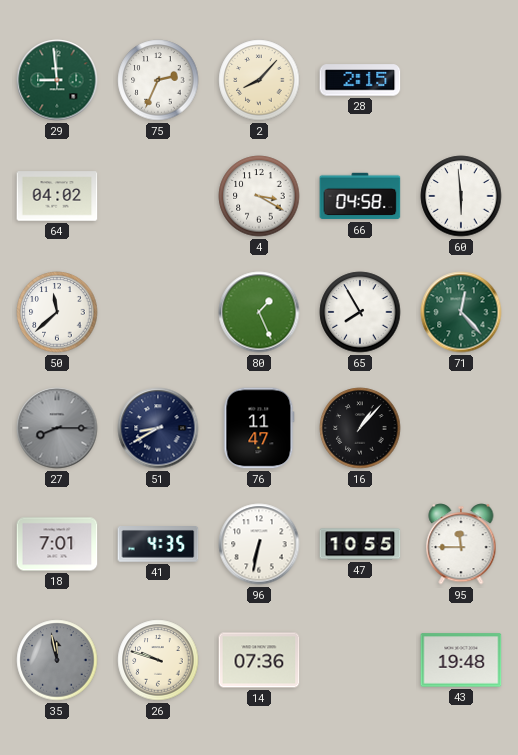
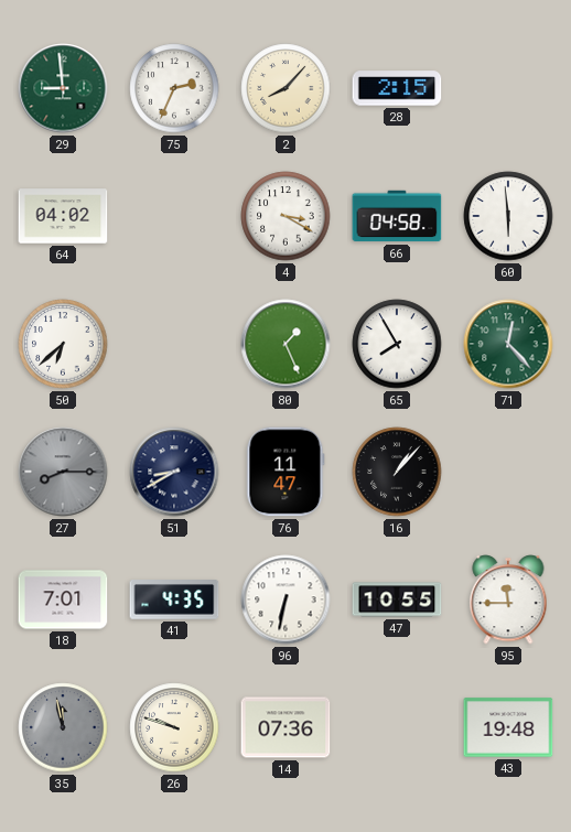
50: 11:38 -> 6:38 (63, 344)
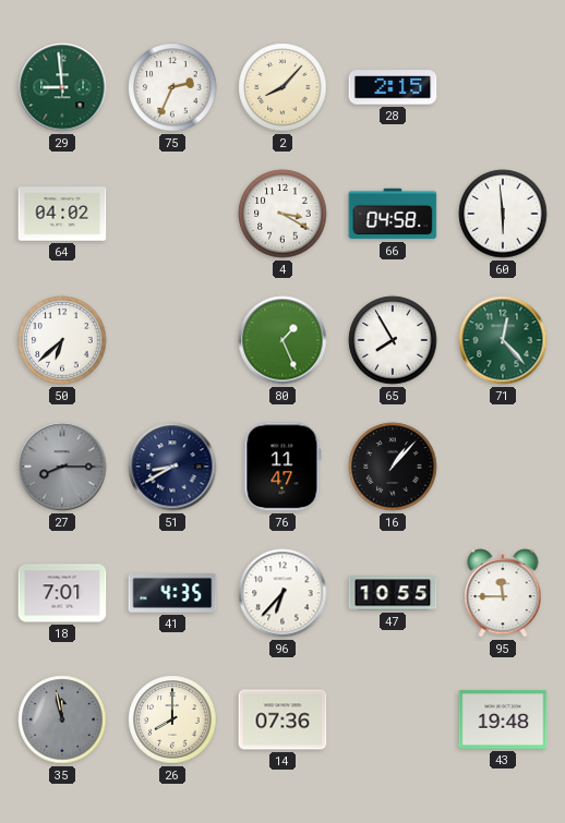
96: 6:32 -> 6:37 (282, 593)
26: 9:48 -> 8:00 (172, 719)
